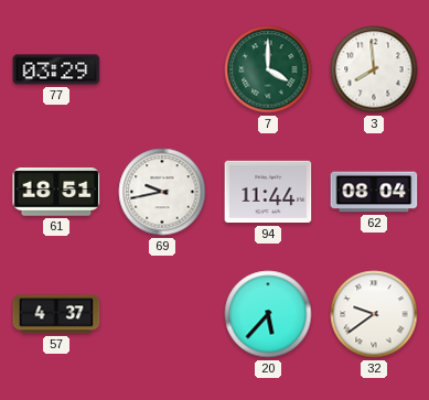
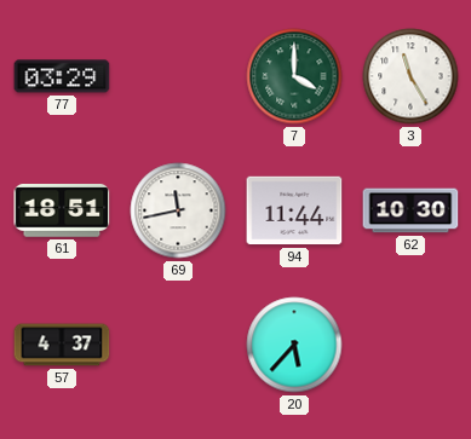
3: 7:59 -> 11:25 (410, 76)
69: 9:43 -> 11:43 (178, 210)
62: 08:04 -> 10:30 (410, 210)
32: 9:39 -> none (374, 314)
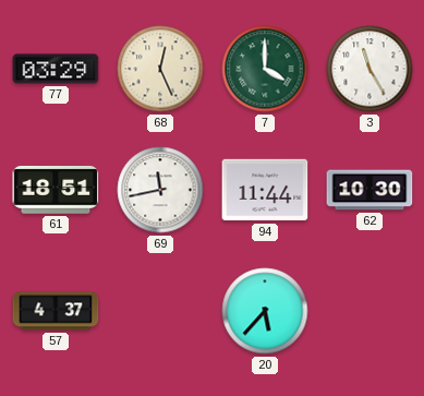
68: none -> 12:26 (160, 69)
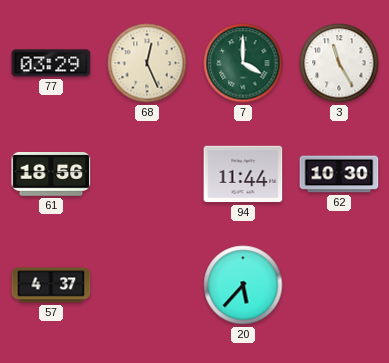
61: 18:51 -> 18:56 (51, 175)
69: 11:43 -> none (160, 190)
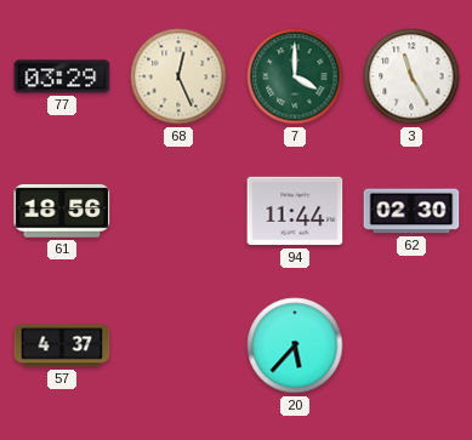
62: 10:30 -> 02:30 (411, 211)
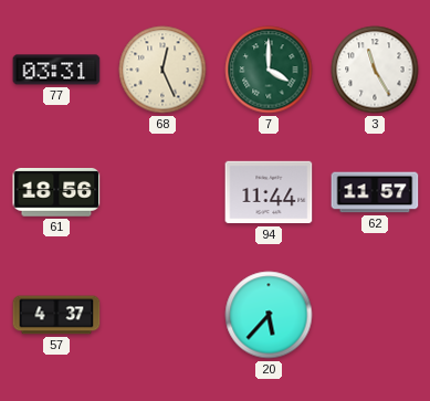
77: 03:29 -> 03:31 (56, 70)
62: 02:30 -> 11:57 (375, 192)
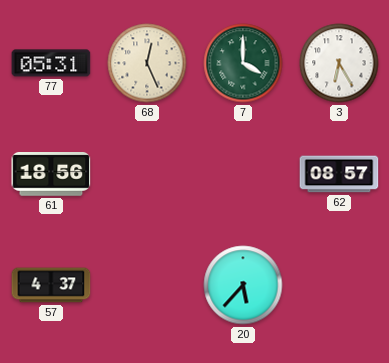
77: 03:31 -> 05:31 (51, 63)
3: 11:25 -> 6:25 (339, 63)
94: 11:44 -> none (269, 192)
62: 11:57 -> 08:57 (339, 174)
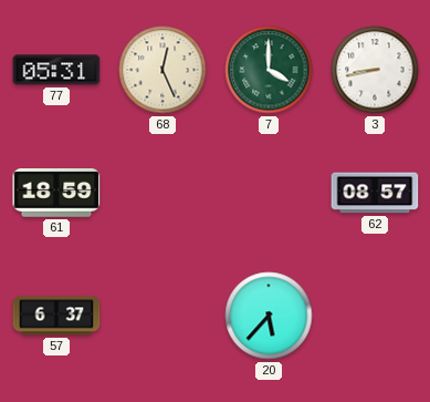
3: 6:25 -> 8:43 (375, 70)
61: 18:56 -> 18:59 (56, 194)
57: 4:37 -> 6:37 (56, 316)
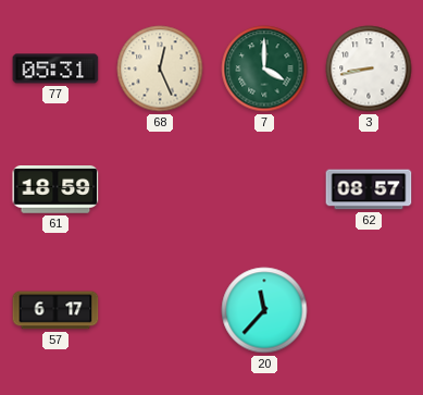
57: 6:37 -> 6:17 (55, 310)
20: 5:37 -> 11:37 (264, 310)
